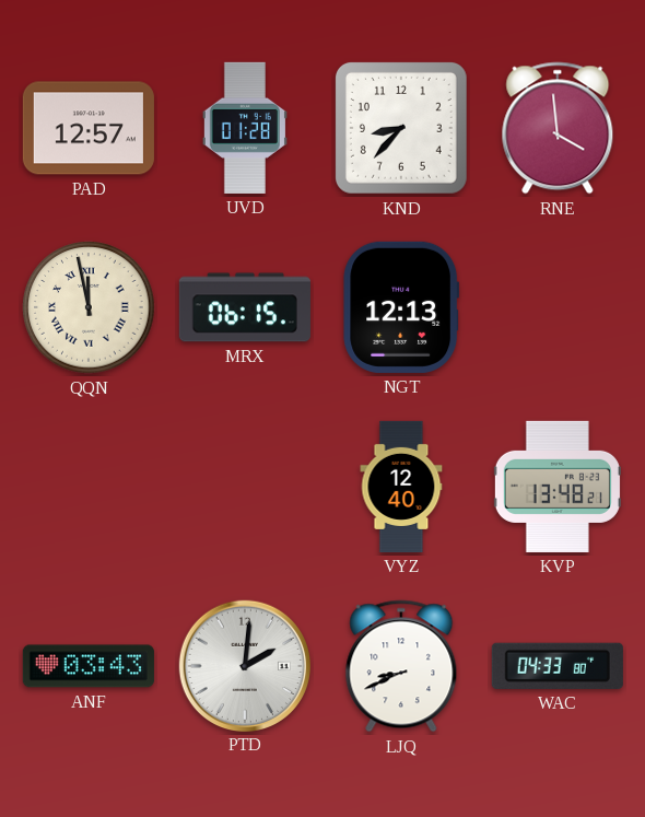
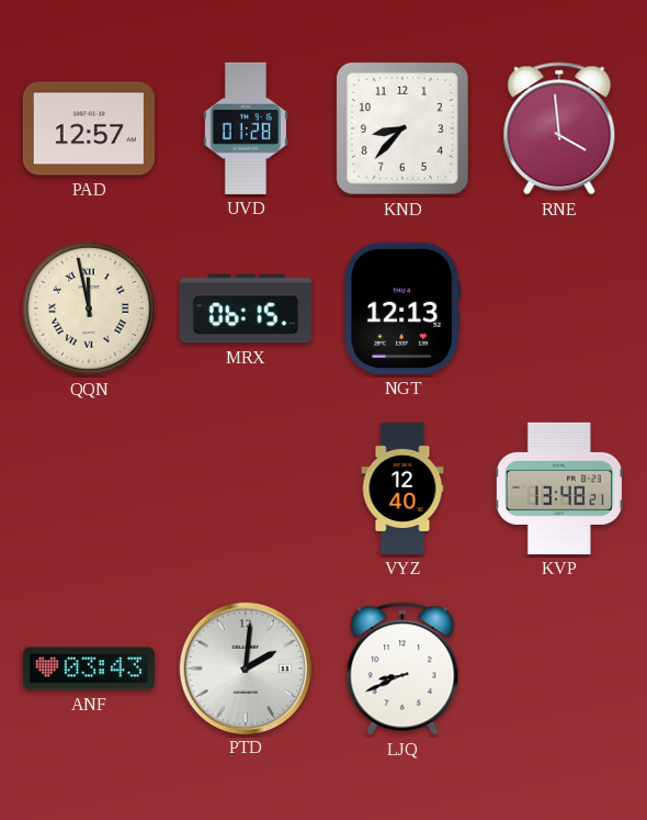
WAC: 04:33 -> none (558, 666)
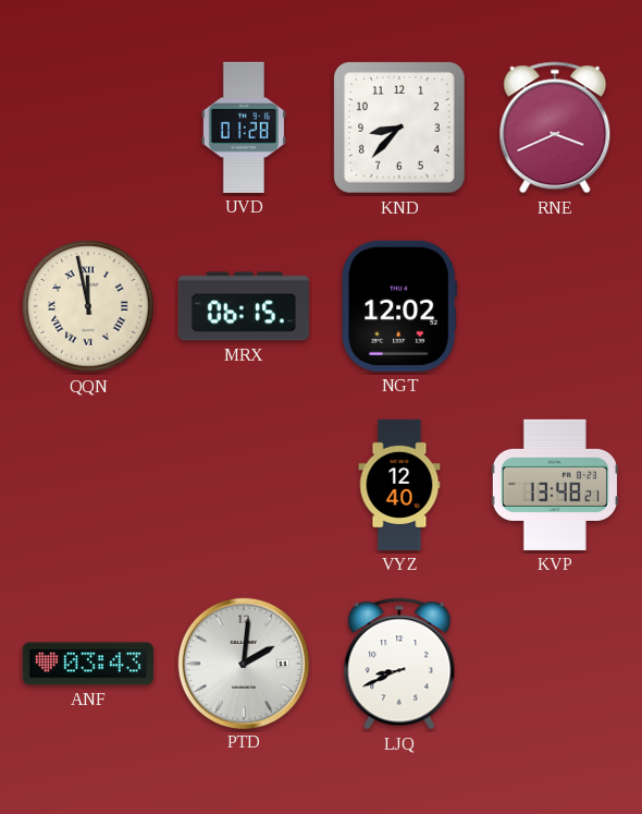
PAD: 12:57 -> none (89, 128)
RNE: 3:59 -> 3:41 (555, 127)
NGT: 12:13 -> 12:02 (399, 306)
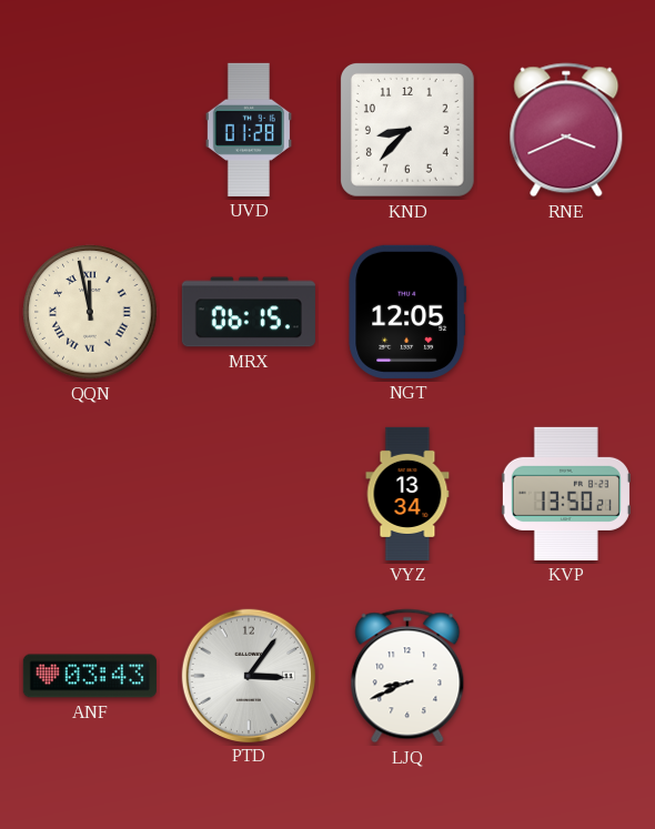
NGT: 12:02 -> 12:05 (407, 312)
VYZ: 12:40 -> 13:34 (407, 494)
KVP: 13:48 -> 13:50 (566, 494)
PTD: 2:01 -> 3:06 (248, 675)
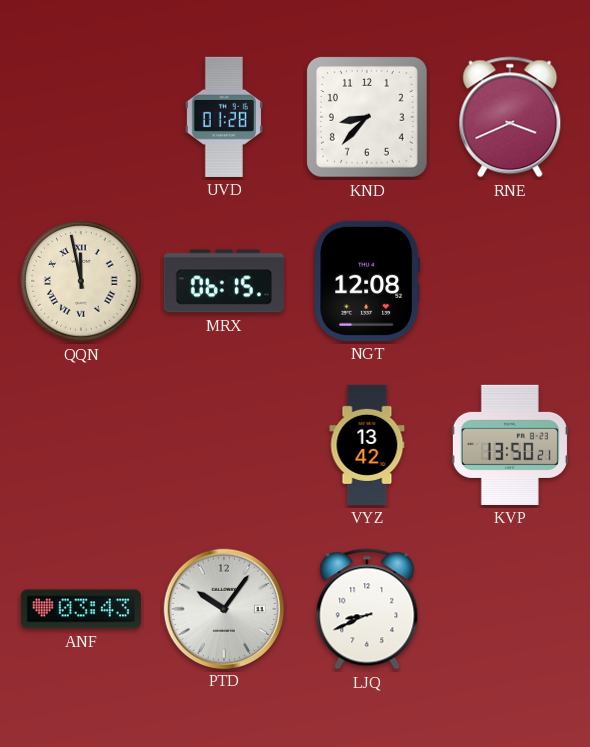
NGT: 12:05 -> 12:08 (367, 281)
VYZ: 13:34 -> 13:42 (367, 445)
PTD: 3:06 -> 10:06 (223, 608)
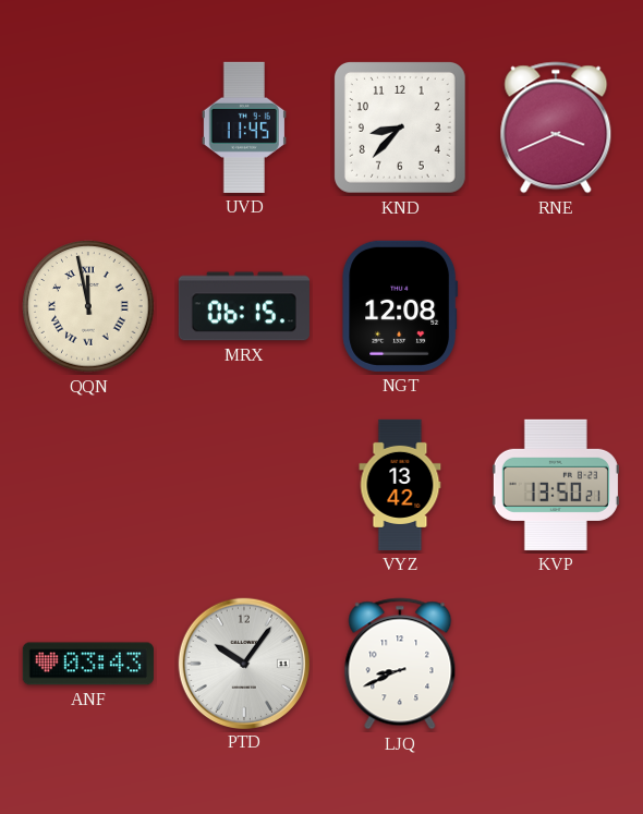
UVD: 01:28 -> 11:45 (244, 127)
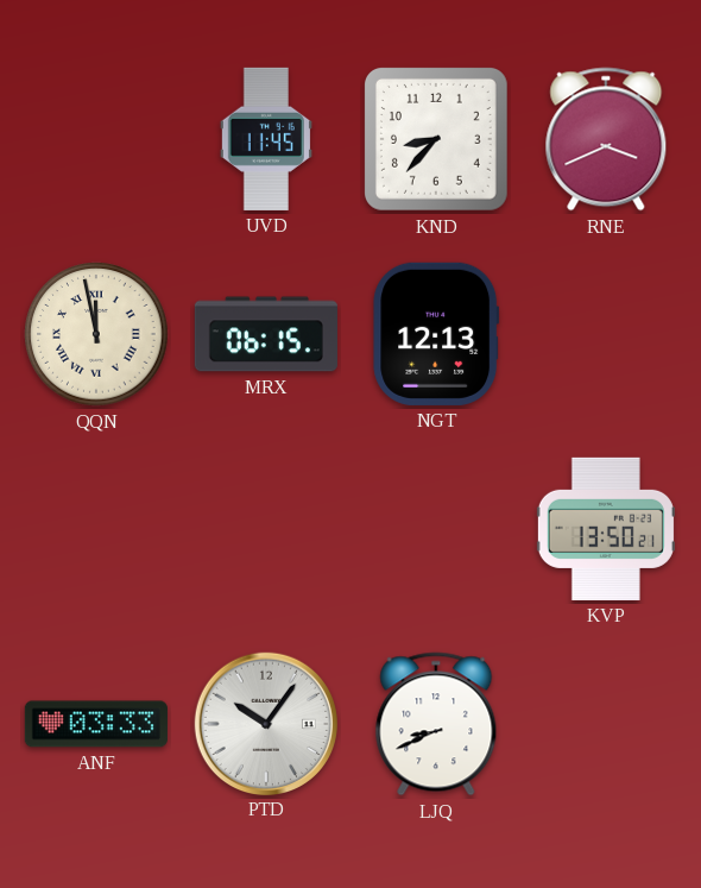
NGT: 12:08 -> 12:13 (436, 334)
VYZ: 13:42 -> none (400, 485)
ANF: 03:43 -> 03:33 (96, 724)
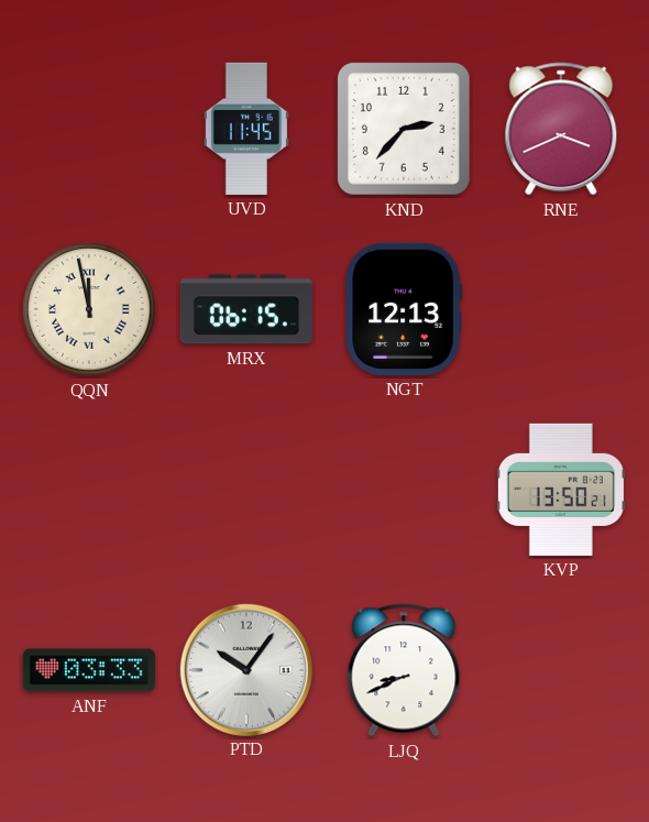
KND: 8:37 -> 2:37 (404, 129)
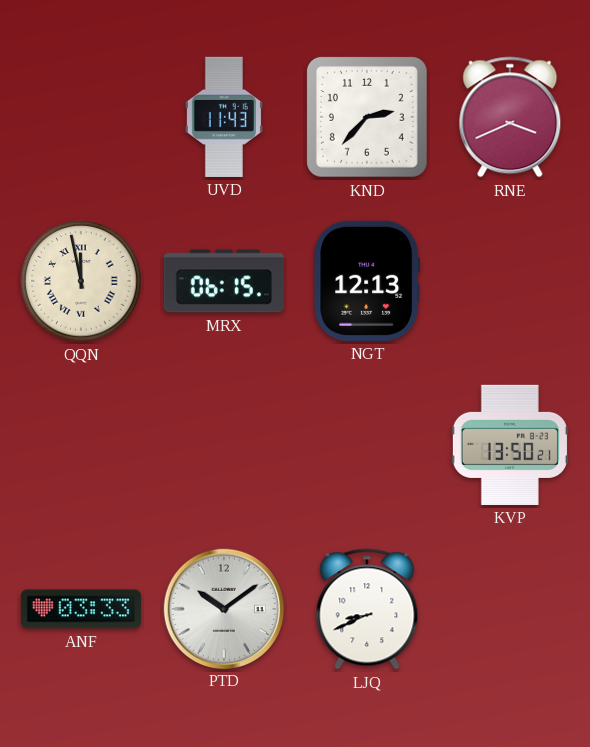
UVD: 11:45 -> 11:43 (224, 117)
PTD: 10:06 -> 10:09 (223, 608)
